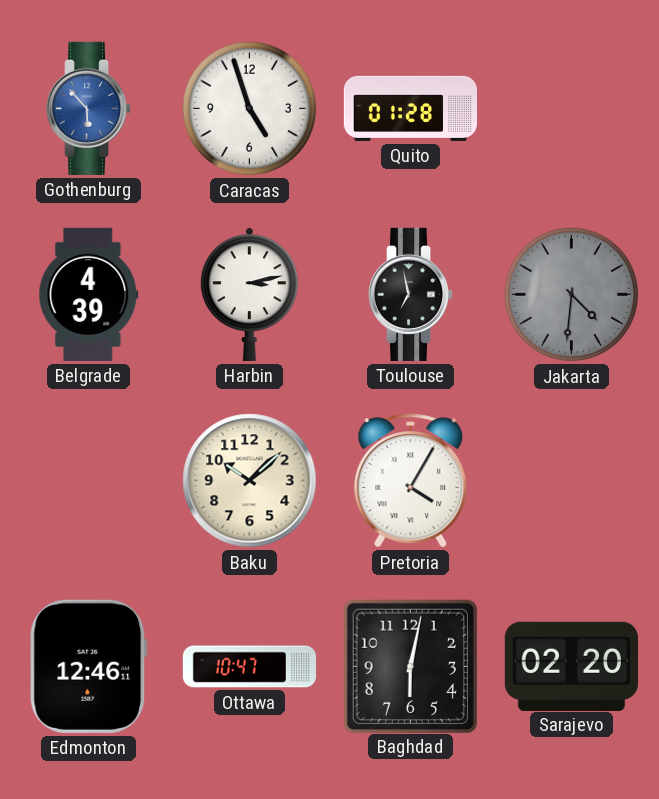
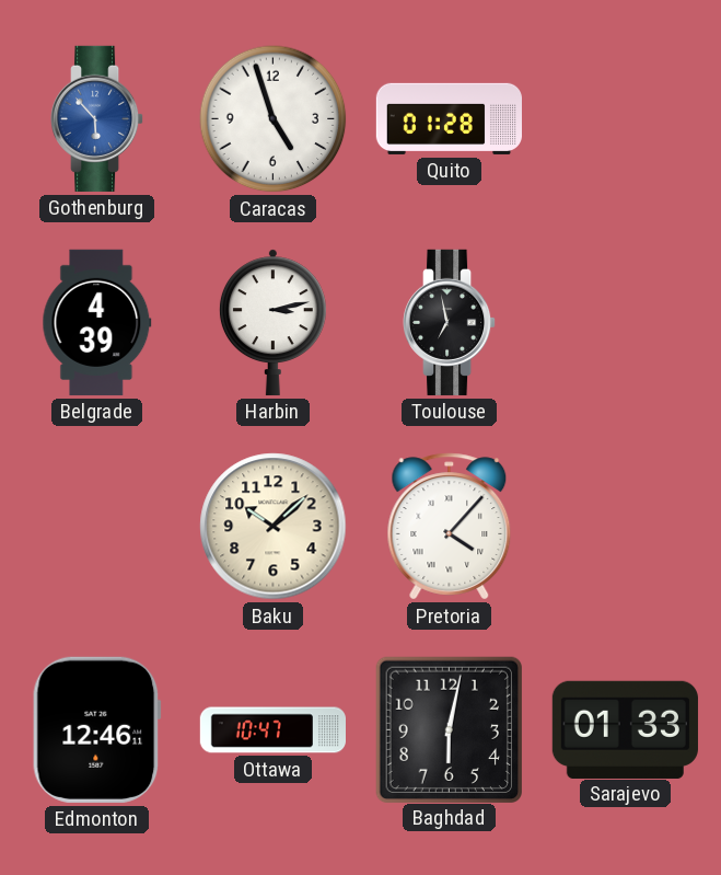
Jakarta: 4:31 -> none (572, 295)
Pretoria: 4:05 -> 4:07 (450, 527)
Sarajevo: 02:20 -> 01:33 (625, 729)
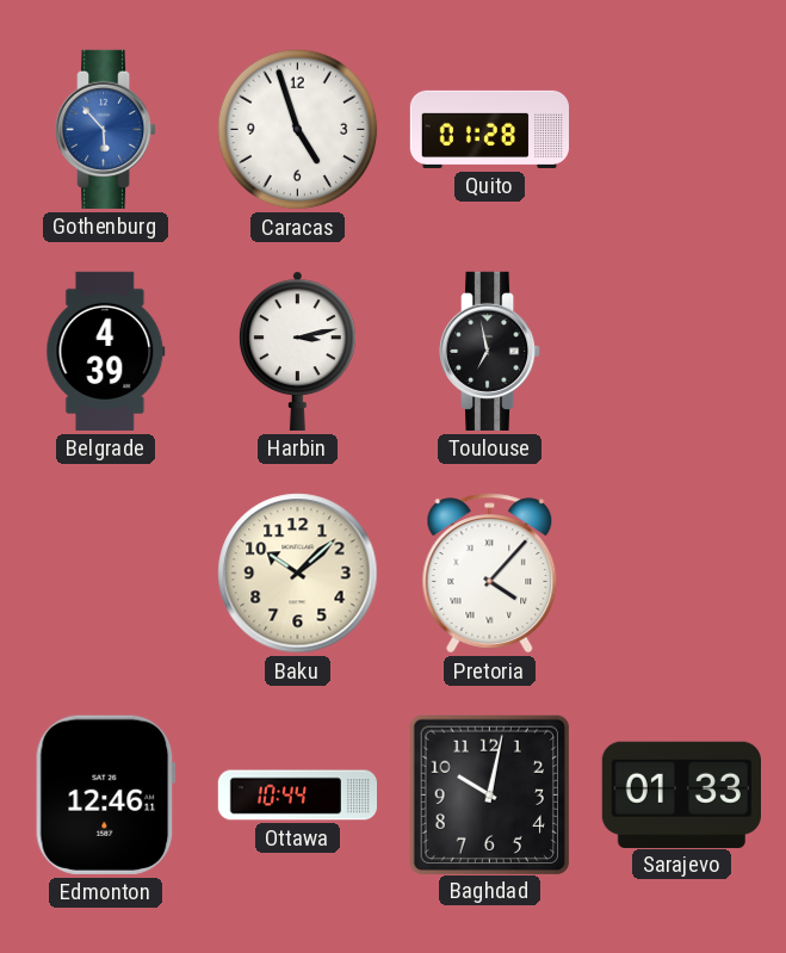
Ottawa: 10:47 -> 10:44 (297, 796)
Baghdad: 6:02 -> 10:02 (489, 794)
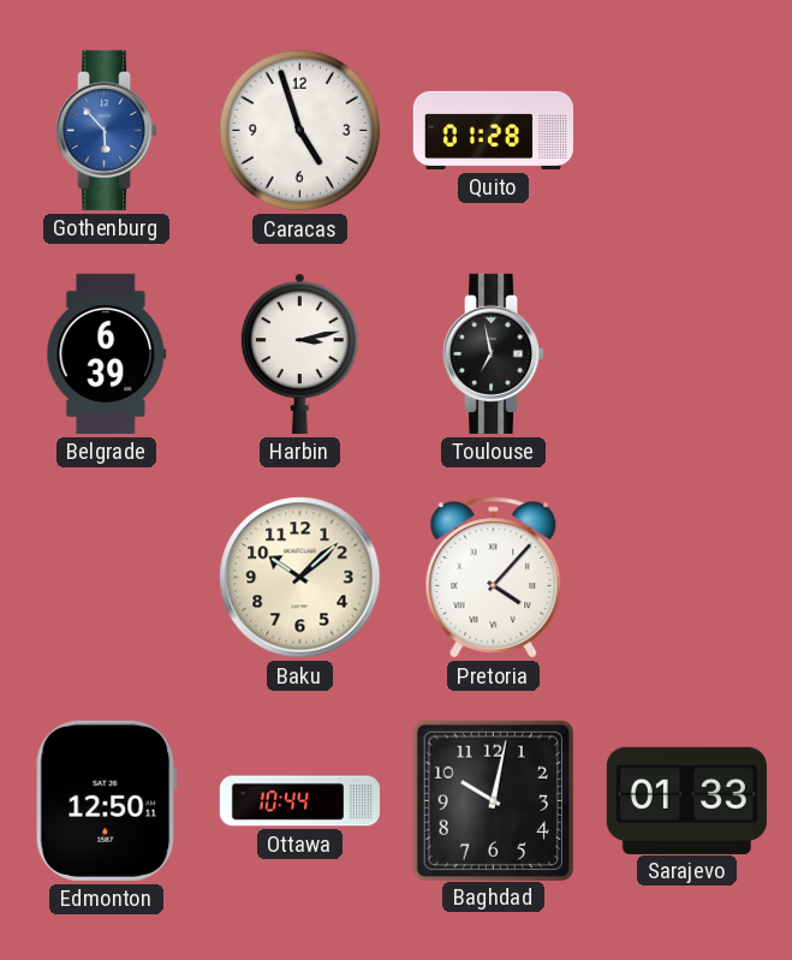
Belgrade: 4:39 -> 6:39 (107, 353)
Edmonton: 12:46 -> 12:50 (106, 800)
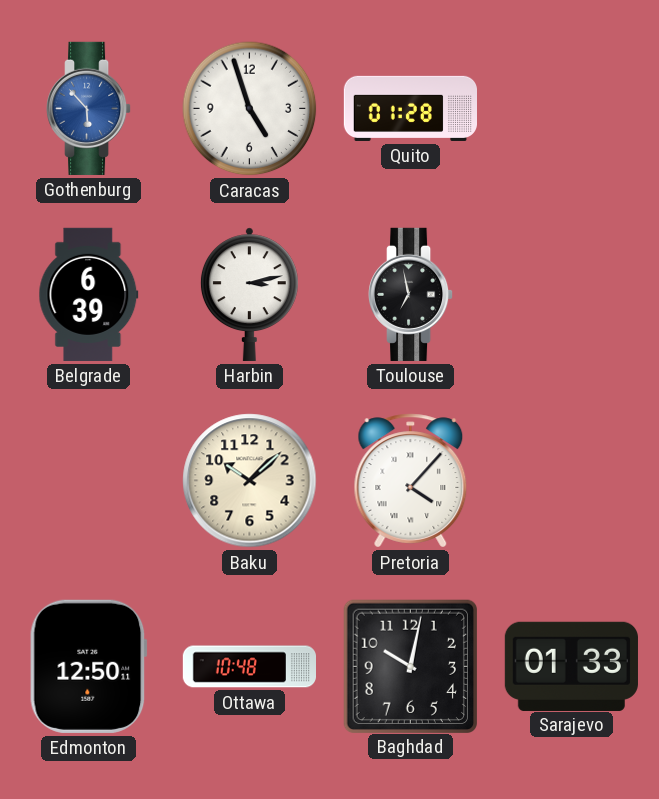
Ottawa: 10:44 -> 10:48 (249, 667)
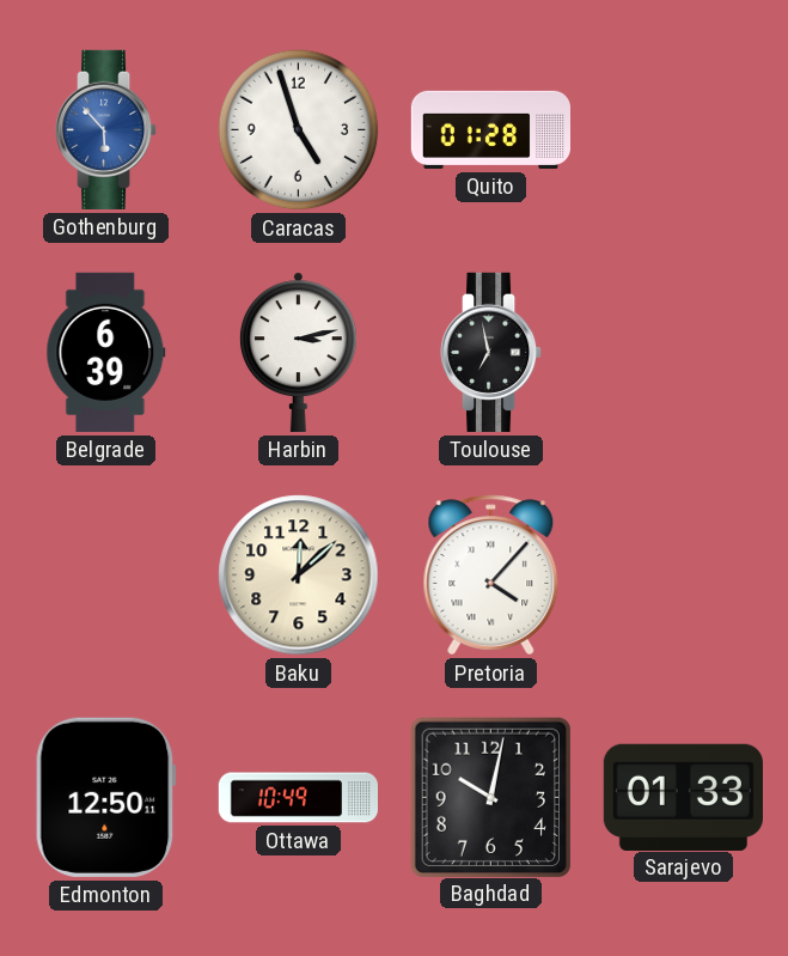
Baku: 10:08 -> 12:08 (299, 576)
Ottawa: 10:48 -> 10:49 (298, 798)
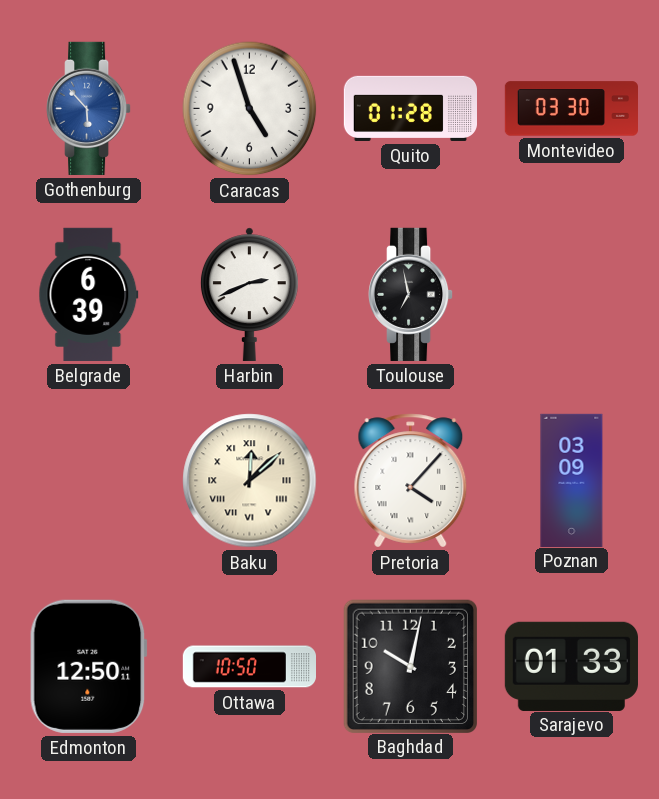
Montevideo: none -> 03:30 (571, 109)
Harbin: 3:13 -> 2:41 (249, 294)
Baku numerals: Arabic -> Roman (250, 481)
Poznan: none -> 03:09 (572, 480)
Ottawa: 10:49 -> 10:50 (249, 667)
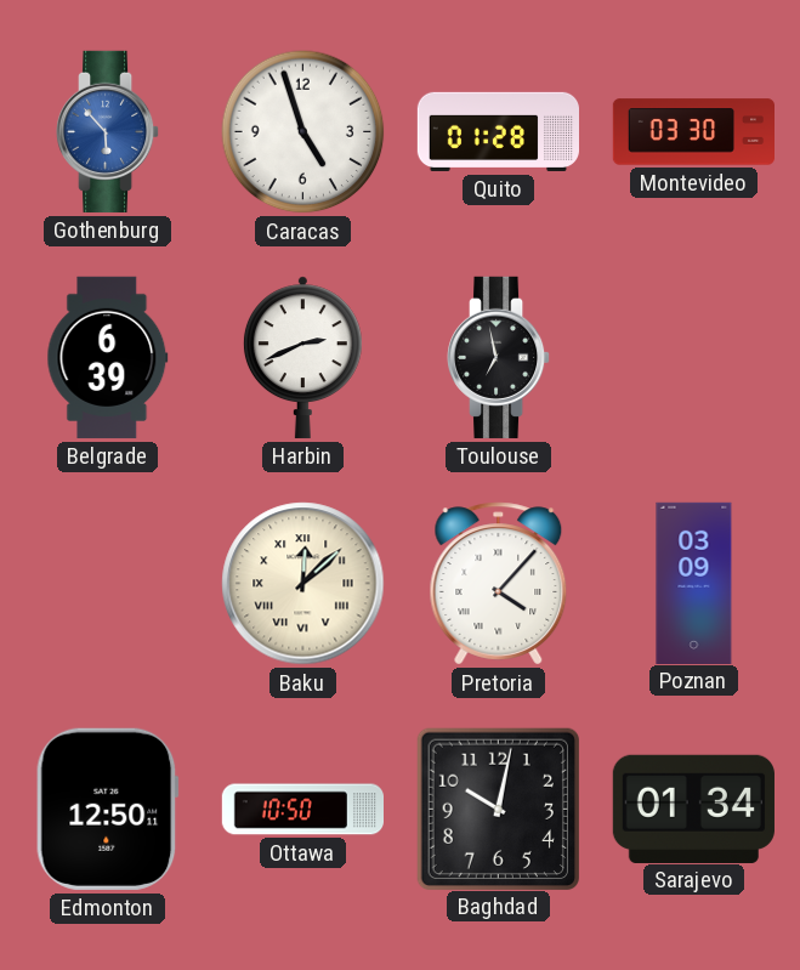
Sarajevo: 01:33 -> 01:34 (693, 809)
